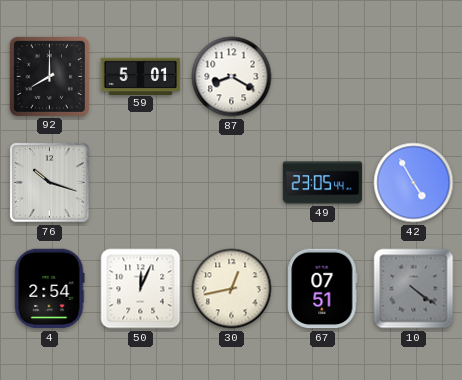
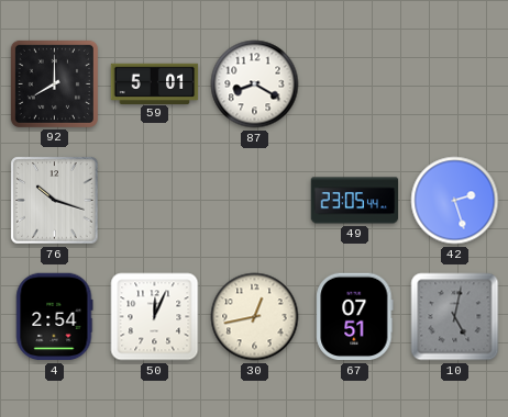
42: 4:55 -> 2:27 (455, 201)
10: 4:21 -> 5:02 (455, 317)
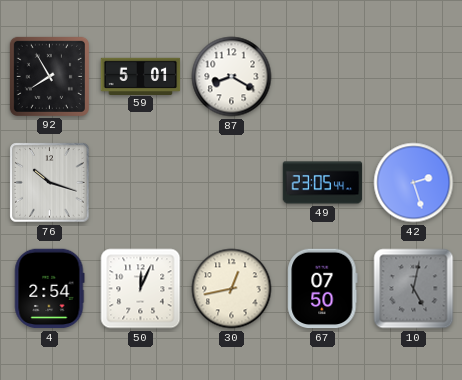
92: 8:00 -> 7:55 (49, 76)
67: 07:51 -> 07:50 (323, 289)
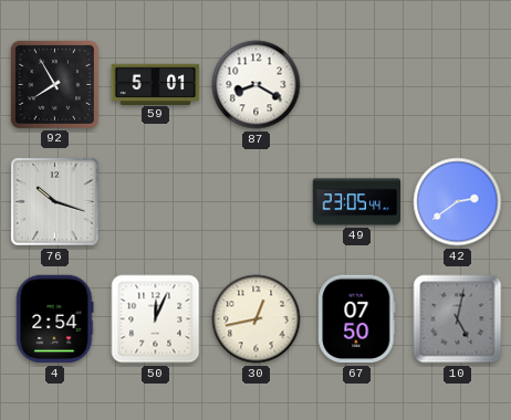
42: 2:27 -> 2:39 (458, 202)
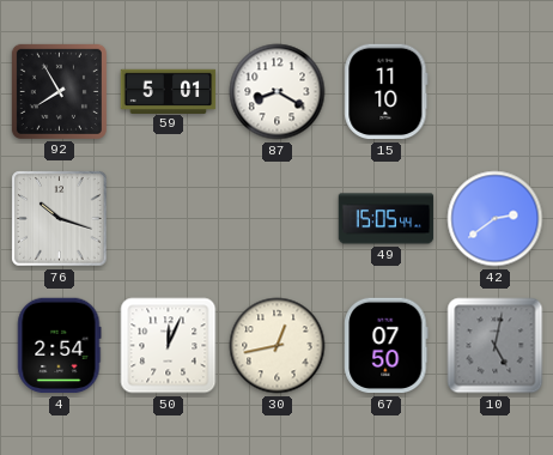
15: none -> 11:10 (387, 92)
49: 23:05 -> 15:05 (387, 219)
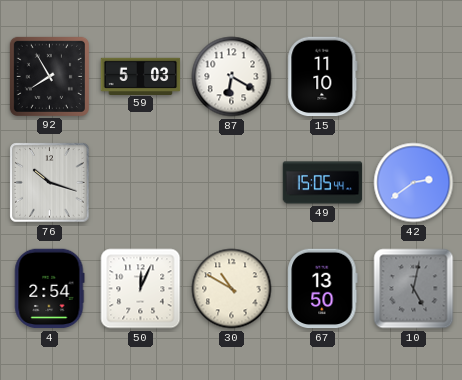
59: 5:01 -> 5:03 (141, 76)
87: 8:20 -> 6:20 (232, 77)
30: 12:43 -> 10:50 (232, 289)
67: 07:50 -> 13:50 (323, 289)
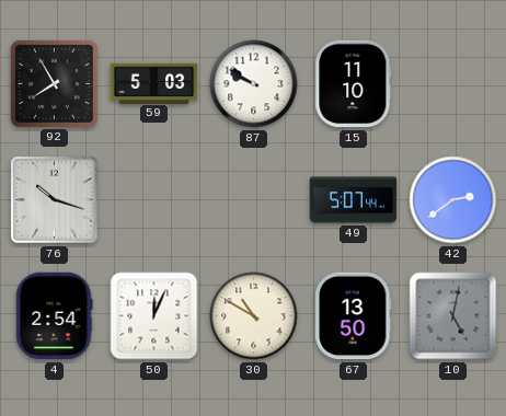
87: 6:20 -> 9:50 (254, 84)
49: 15:05 -> 5:07 (354, 200)
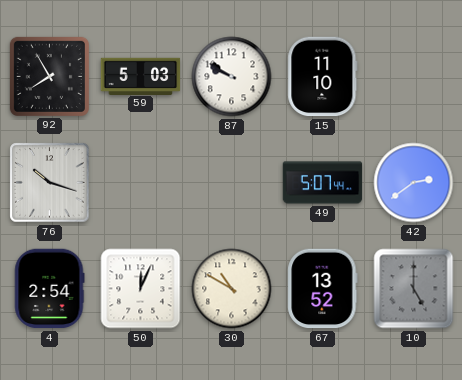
67: 13:50 -> 13:52 (323, 289)
10: 5:02 -> 5:00 (414, 289)
